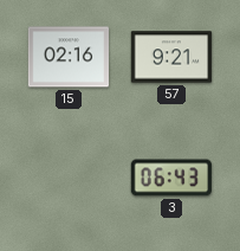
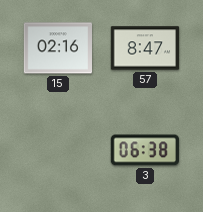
57: 9:21 -> 8:47 (145, 48)
3: 06:43 -> 06:38 (144, 150)
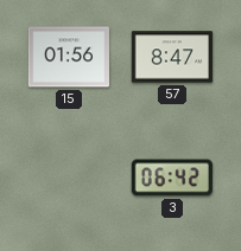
15: 02:16 -> 01:56 (69, 57)
3: 06:38 -> 06:42 (171, 178)
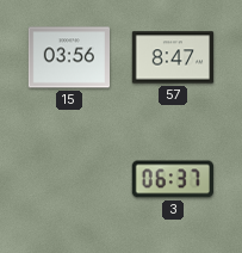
15: 01:56 -> 03:56 (69, 57)
3: 06:42 -> 06:37 (172, 179)
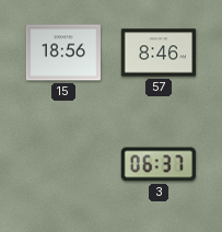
15: 03:56 -> 18:56 (63, 53)
57: 8:47 -> 8:46 (159, 53)
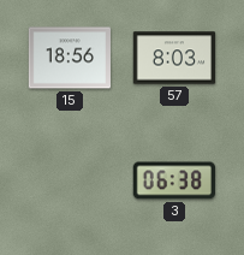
57: 8:46 -> 8:03 (174, 58)
3: 06:37 -> 06:38 (173, 180)
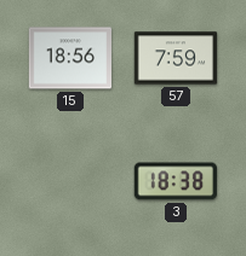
57: 8:03 -> 7:59 (176, 58)
3: 06:38 -> 18:38 (175, 181)
